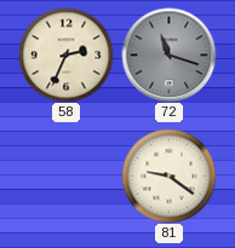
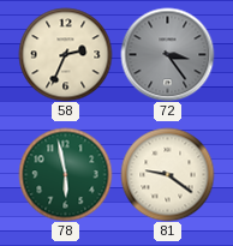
72: 11:18 -> 3:24 (167, 54)
78: none -> 5:58 (65, 174)
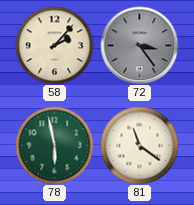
58: 2:34 -> 2:07 (54, 45)
81: 9:21 -> 11:21 (139, 145)
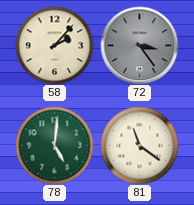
78: 5:58 -> 5:01 (54, 145)
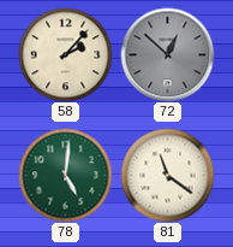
72: 3:24 -> 12:52 (167, 54)
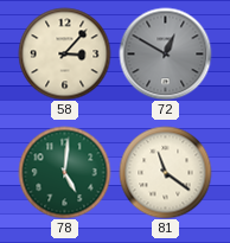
58: 2:07 -> 3:07 (64, 53)
72: 12:52 -> 12:50 (165, 53)
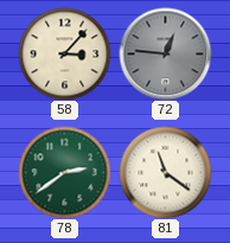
72: 12:50 -> 12:46 (165, 53)
78: 5:01 -> 2:39 (64, 172)
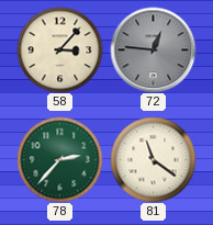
78: 2:39 -> 2:37 (59, 159)
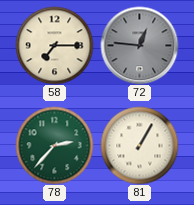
58: 3:07 -> 7:15 (54, 45)
81: 11:21 -> 1:05 (139, 145)
